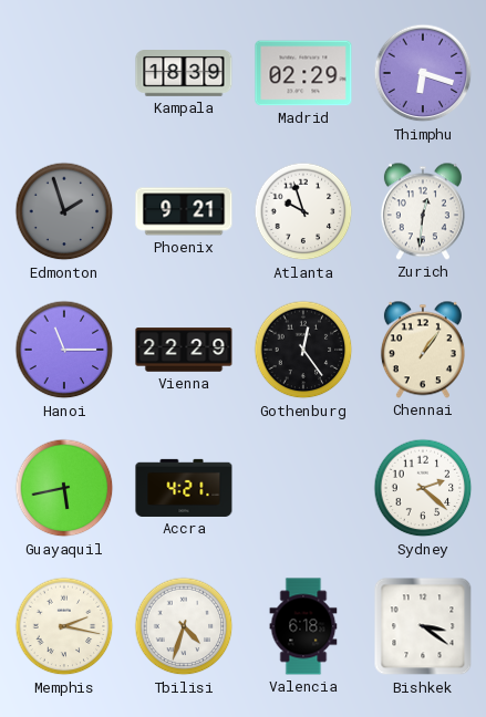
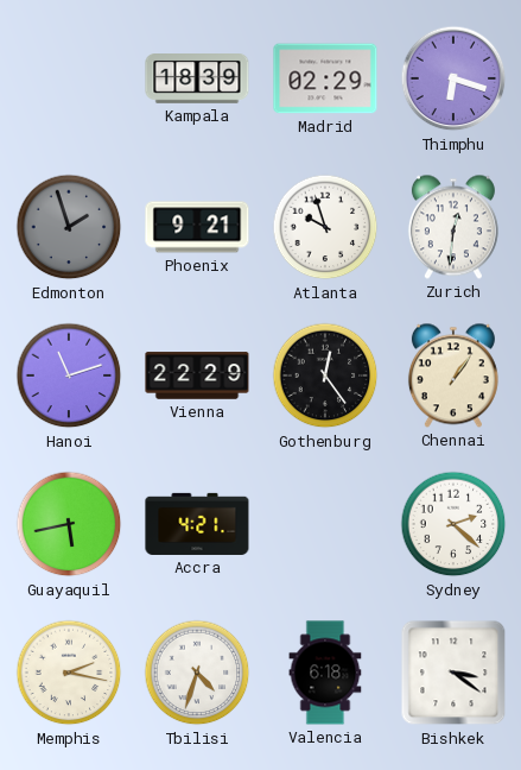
Hanoi: 11:15 -> 11:12 (69, 375)
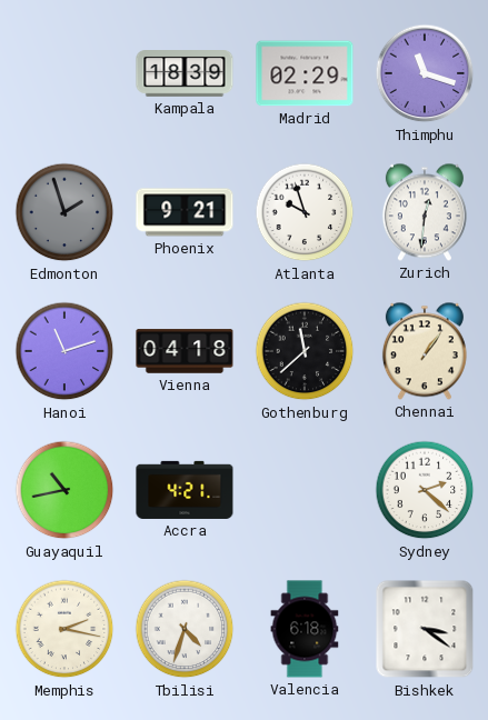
Thimphu: 6:18 -> 11:18 (425, 73)
Vienna: 22:29 -> 04:18 (185, 351)
Gothenburg: 12:24 -> 11:38 (305, 351)
Guayaquil: 5:43 -> 10:43 (64, 490)
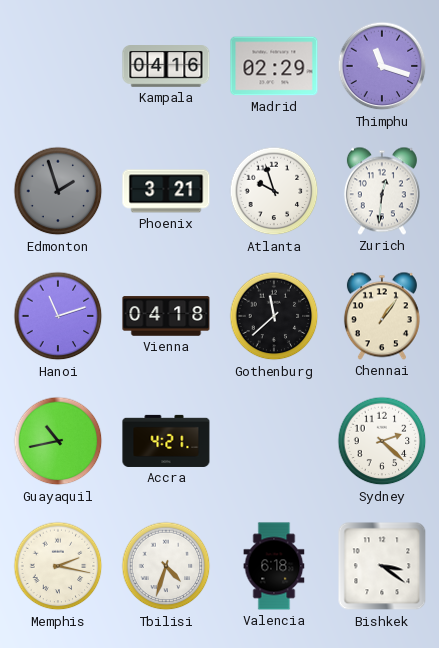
Kampala: 18:39 -> 04:16 (166, 67)
Phoenix: 9:21 -> 3:21 (166, 191)
